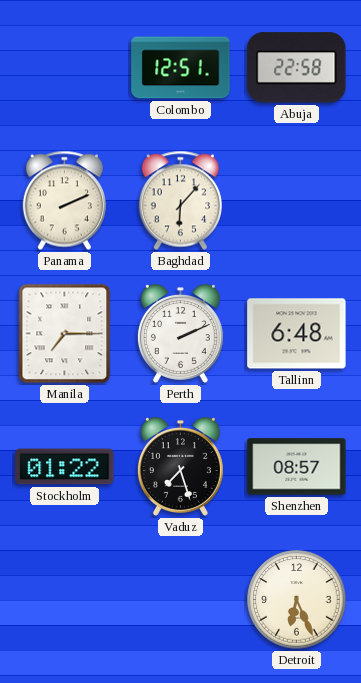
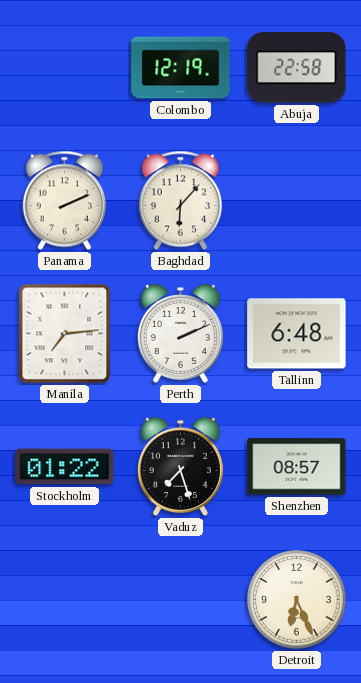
Colombo: 12:51 -> 12:19 (181, 68)
Manila: 7:15 -> 7:14 (65, 334)
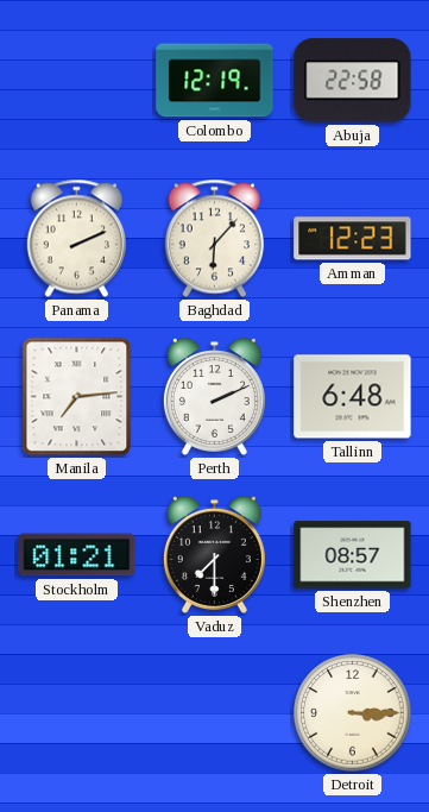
Amman: none -> 12:23 (353, 239)
Stockholm: 01:22 -> 01:21 (77, 555)
Vaduz: 7:27 -> 7:30 (214, 555)
Detroit: 6:26 -> 3:15 (353, 713)
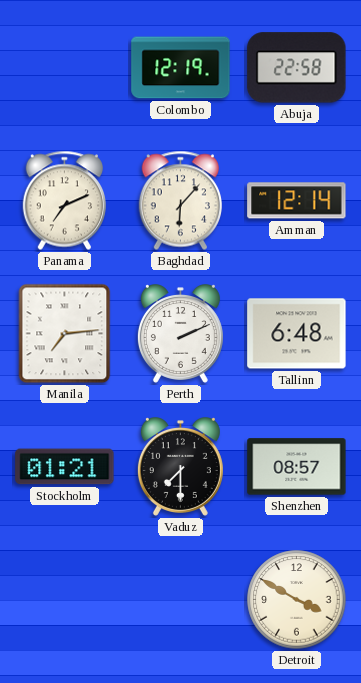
Panama: 2:11 -> 7:11 (64, 201)
Amman: 12:23 -> 12:14 (297, 201)
Detroit: 3:15 -> 3:50 (297, 600)
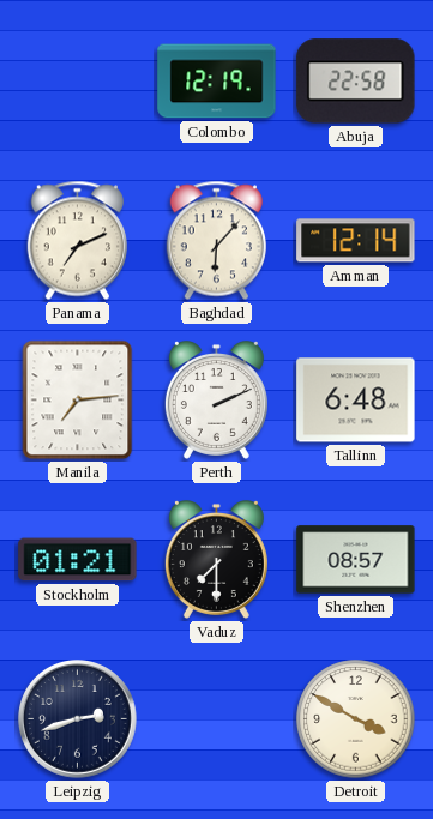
Leipzig: none -> 2:42 (78, 719)
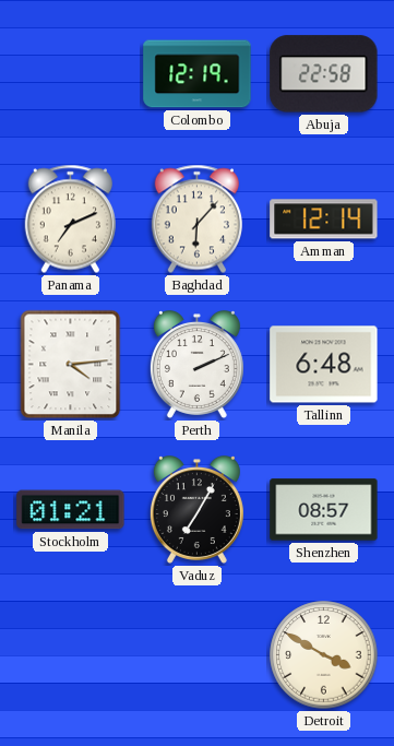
Manila: 7:14 -> 4:14 (71, 365)
Vaduz: 7:30 -> 7:05 (196, 510)
Leipzig: 2:42 -> none (78, 719)
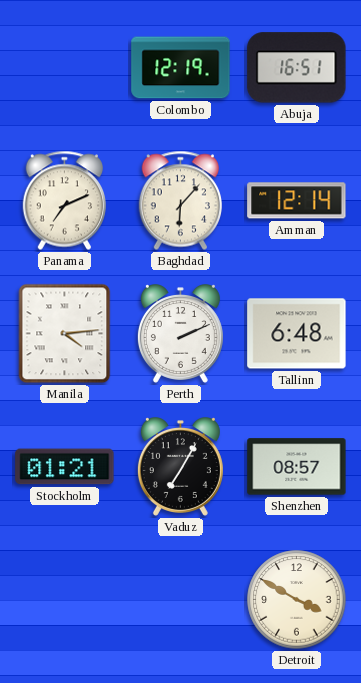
Abuja: 22:58 -> 16:51 (297, 68)
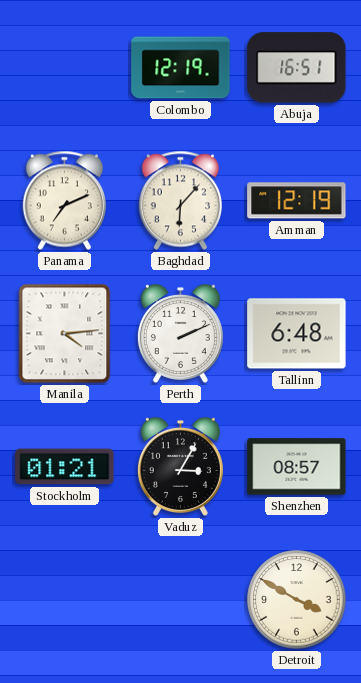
Amman: 12:14 -> 12:19 (297, 201)
Vaduz: 7:05 -> 3:05 (180, 467)
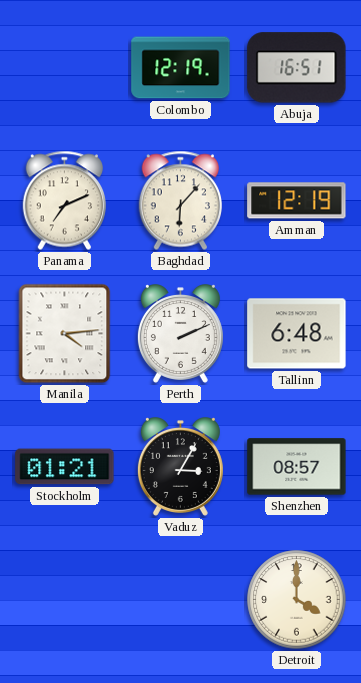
Detroit: 3:50 -> 4:00 (297, 600)
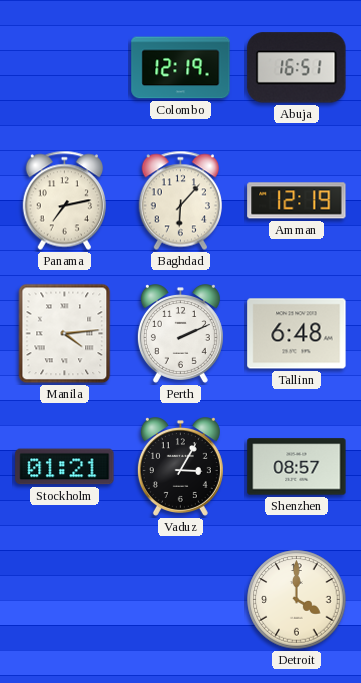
Panama: 7:11 -> 7:13 (64, 201)
